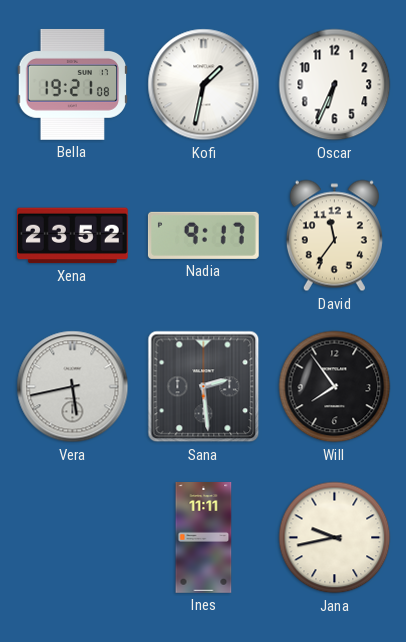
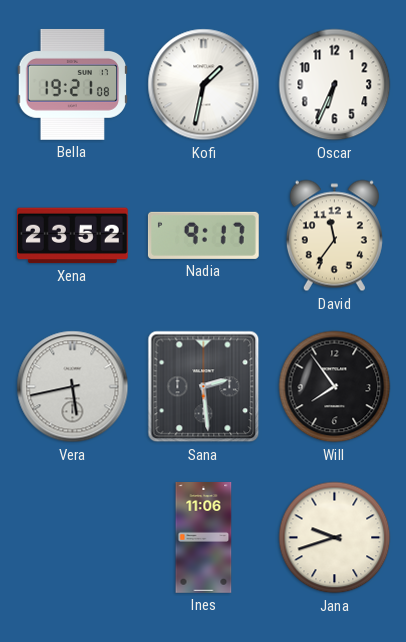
Ines: 11:11 -> 11:06 (204, 538)
Jana: 9:43 -> 9:42 (335, 538)
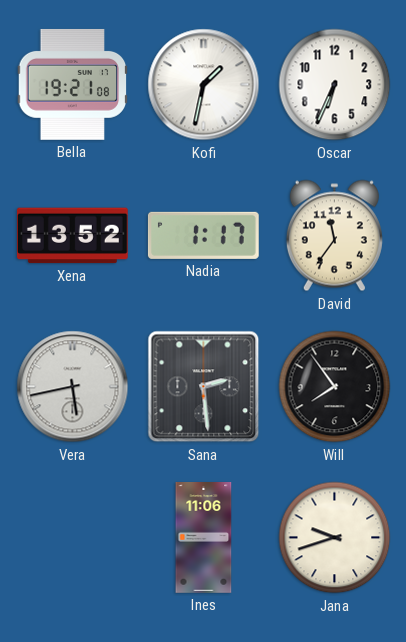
Xena: 23:52 -> 13:52 (72, 236)
Nadia: 9:17 -> 1:17 (203, 235)
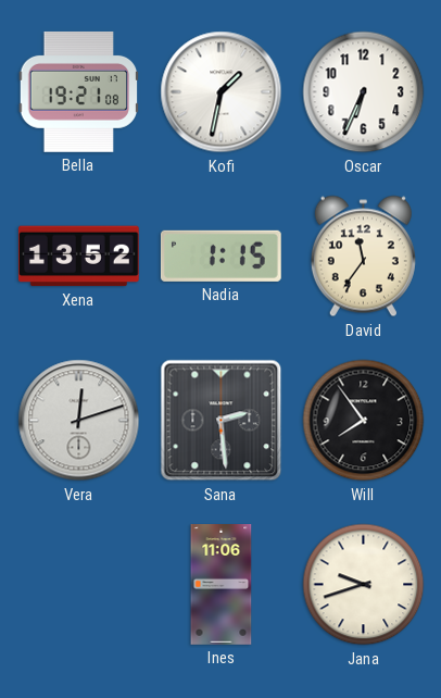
Nadia: 1:17 -> 1:15 (220, 255)
Vera: 5:43 -> 12:12 (79, 421)
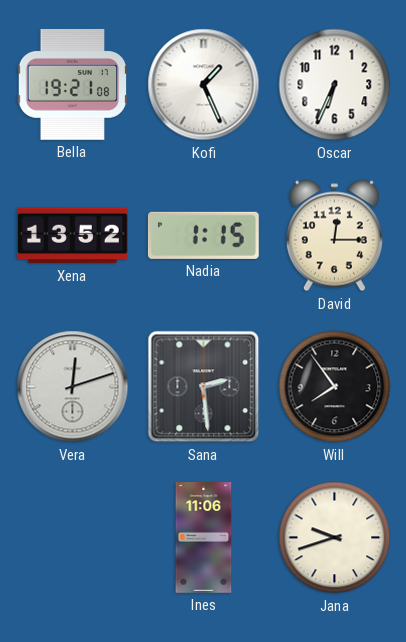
Kofi: 1:32 -> 1:26 (204, 85)
David: 11:36 -> 12:15 (334, 236)
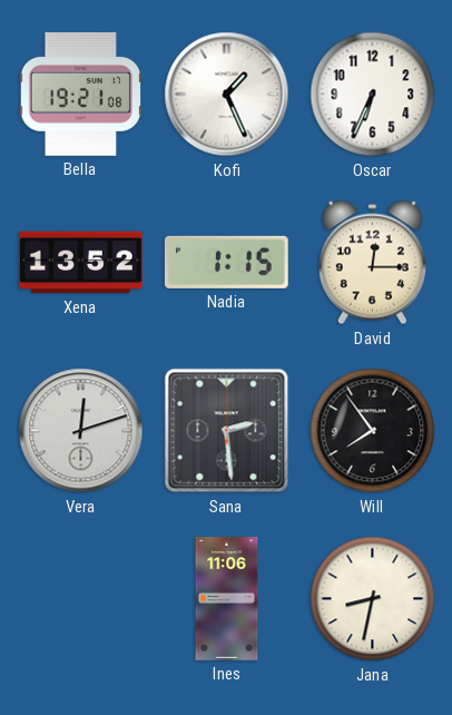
Jana: 9:42 -> 8:32 (373, 599)
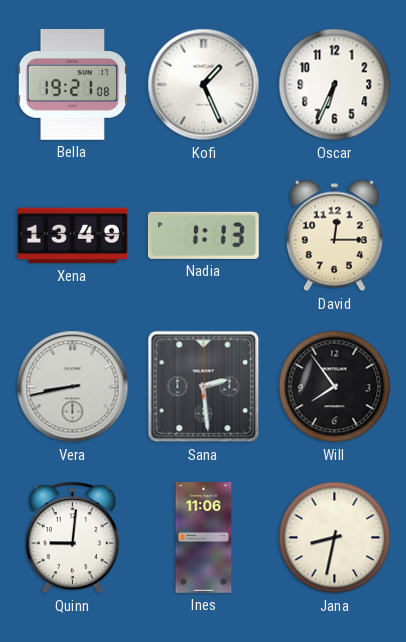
Xena: 13:52 -> 13:49 (72, 236)
Nadia: 1:15 -> 1:13 (203, 235)
Vera: 12:12 -> 8:43 (73, 387)
Quinn: none -> 9:01 (72, 538)
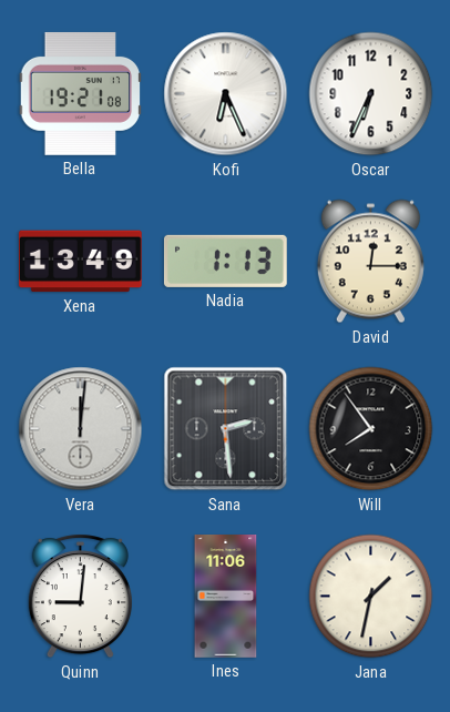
Kofi: 1:26 -> 6:26 (226, 94)
Vera: 8:43 -> 12:01 (81, 429)
Jana: 8:32 -> 1:32 (371, 597)
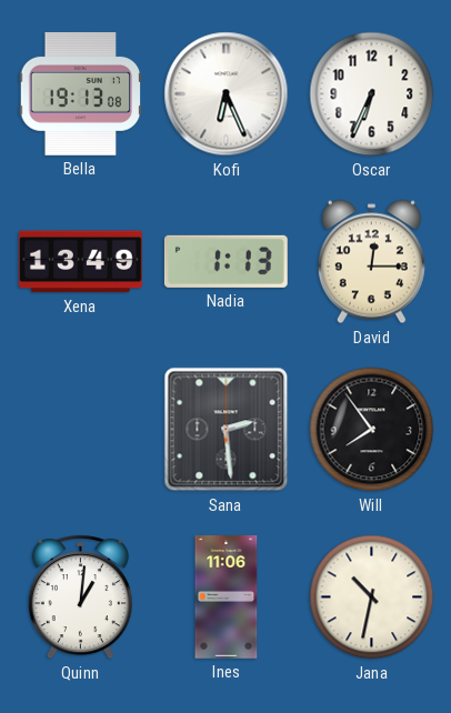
Bella: 19:21 -> 19:13 (81, 93)
Vera: 12:01 -> none (81, 429)
Quinn: 9:01 -> 1:01 (80, 597)
Jana: 1:32 -> 10:32 (372, 597)
